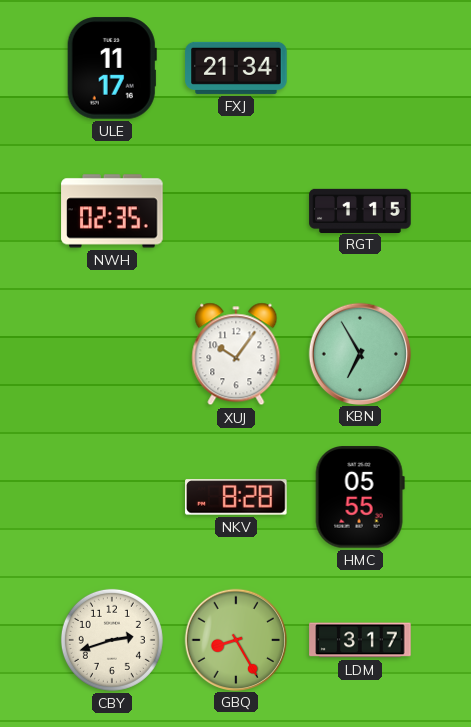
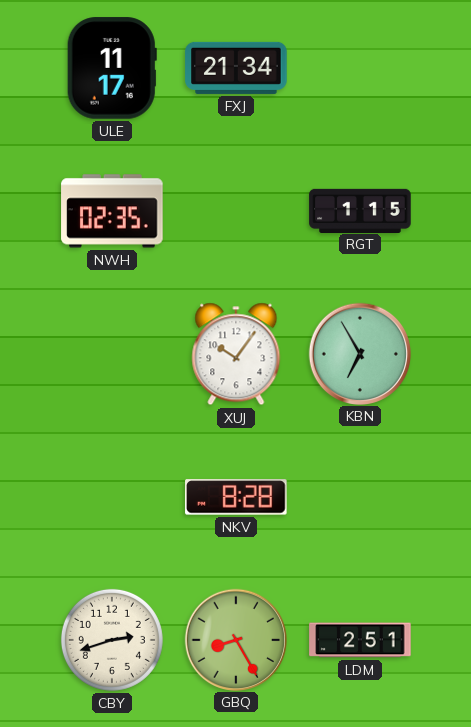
HMC: 05:55 -> none (360, 497)
LDM: 3:17 -> 2:51 (360, 640)
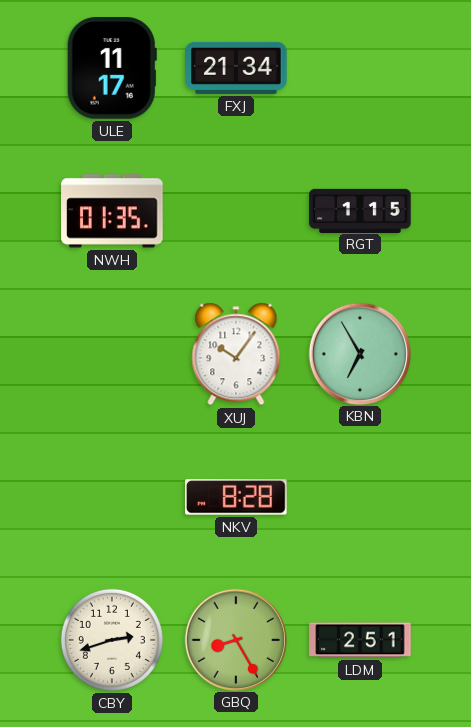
NWH: 02:35 -> 01:35 (112, 211)
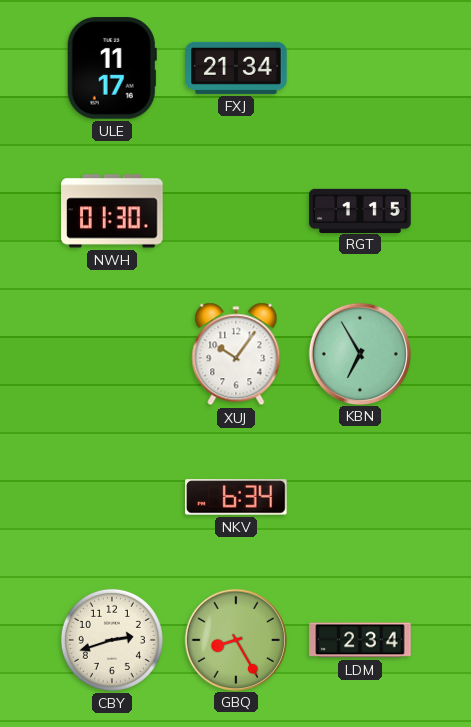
NWH: 01:35 -> 01:30 (112, 211)
NKV: 8:28 -> 6:34 (236, 497)
LDM: 2:51 -> 2:34 (360, 640)
